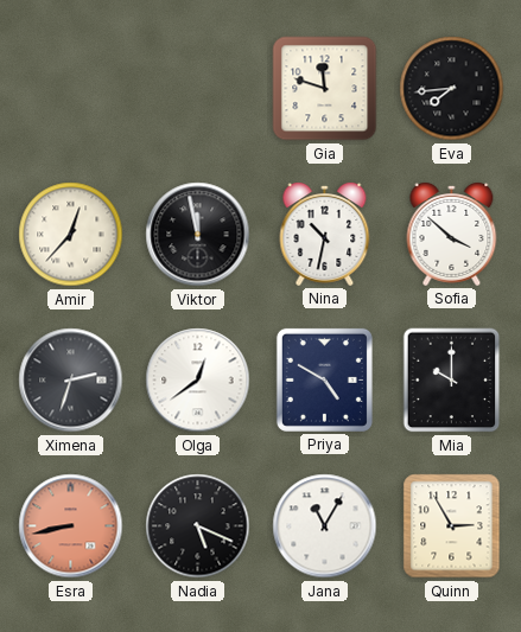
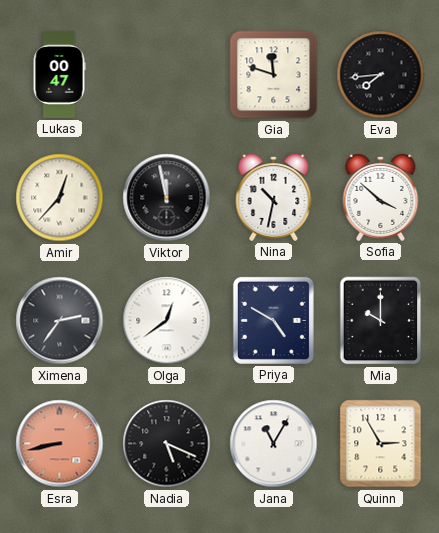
Lukas: none -> 00:47 (59, 74)
Ximena: 2:33 -> 2:36 (60, 321)
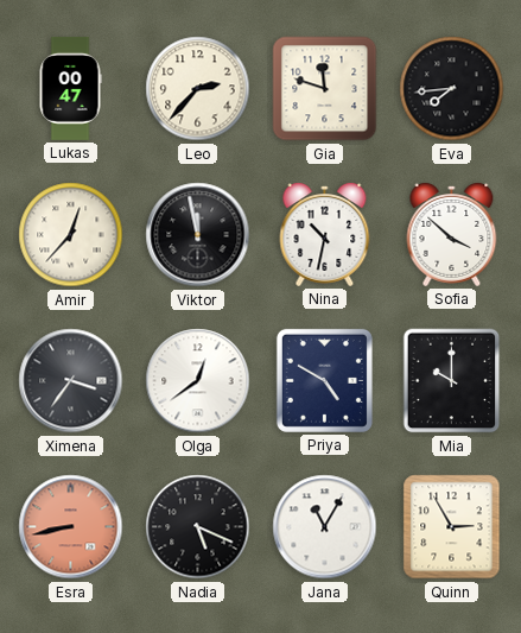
Leo: none -> 2:37 (198, 89)
Ximena: 2:36 -> 3:36 (71, 381)
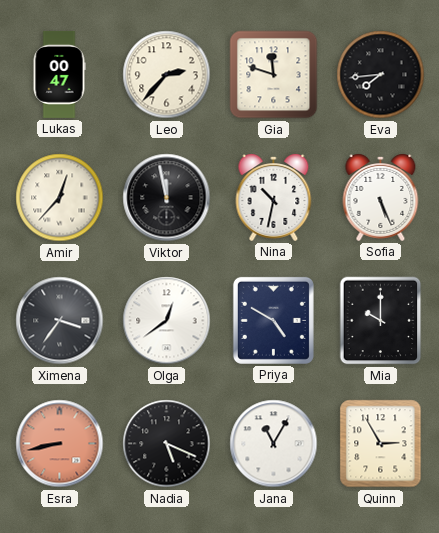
Sofia: 3:52 -> 5:26 (381, 198)
